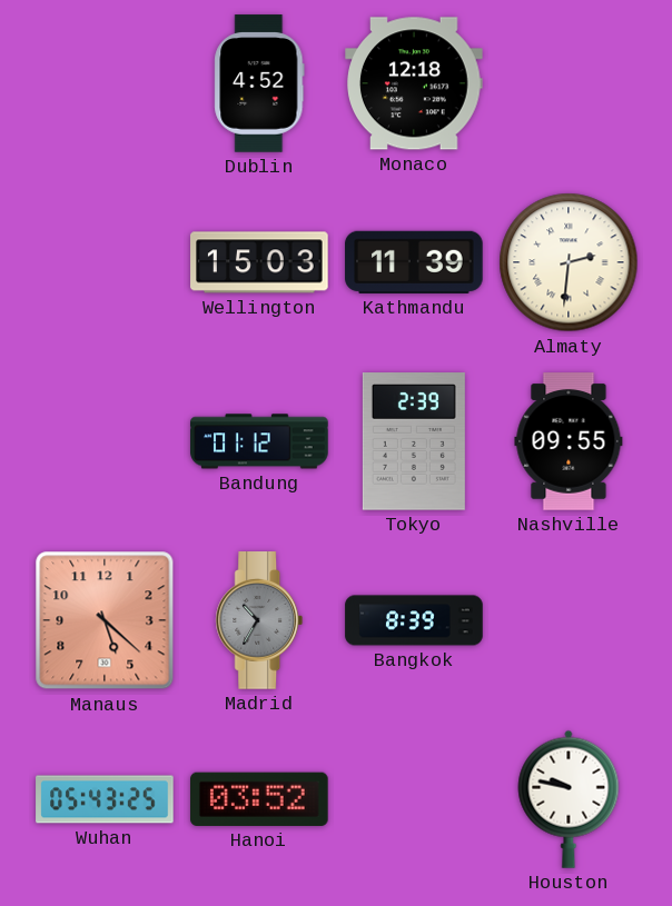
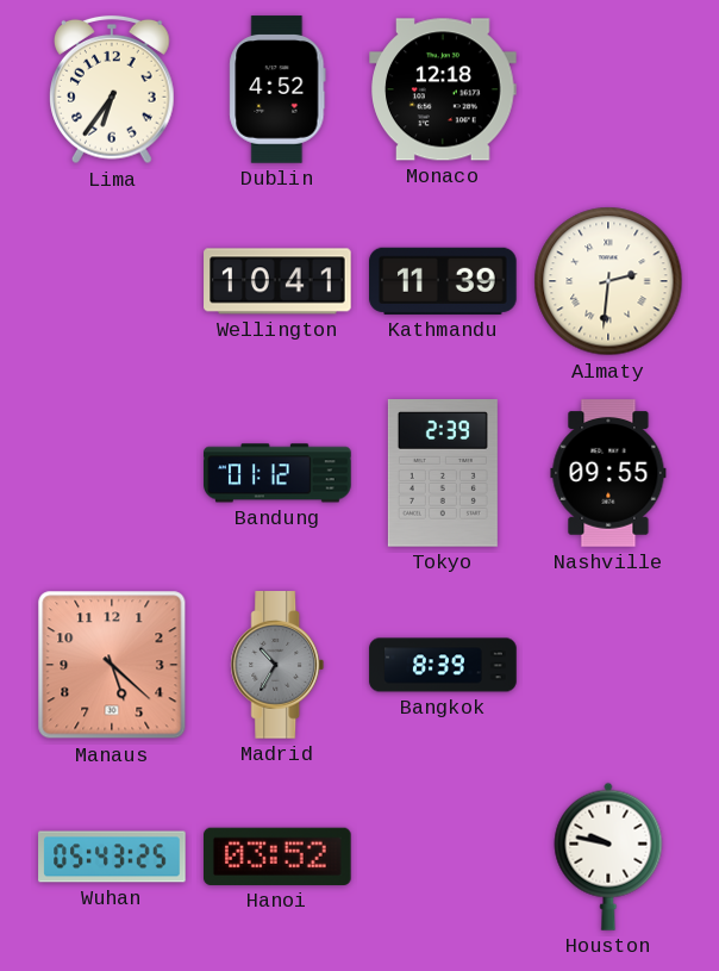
Lima: none -> 6:36 (113, 89)
Wellington: 15:03 -> 10:41 (277, 281)
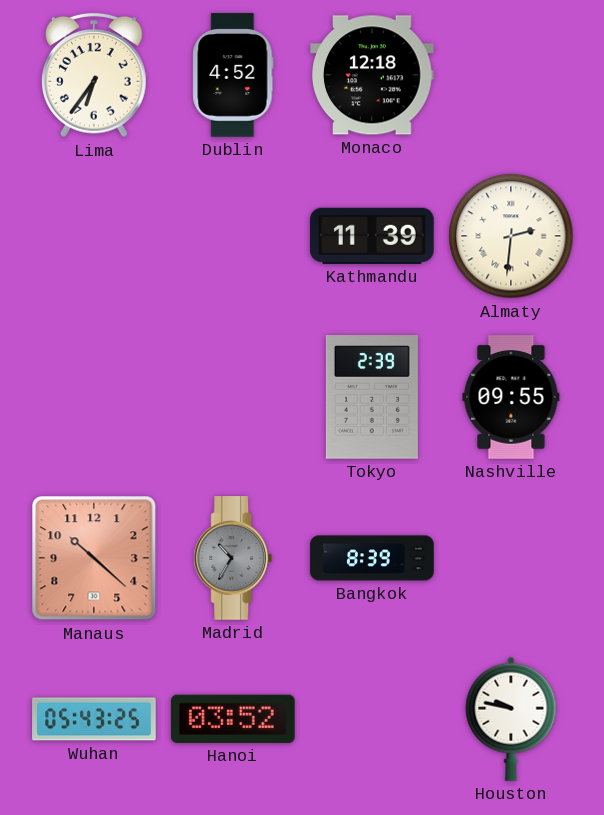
Wellington: 10:41 -> none (277, 281)
Bandung: 01:12 -> none (277, 473)
Manaus: 5:22 -> 10:22 (94, 558)
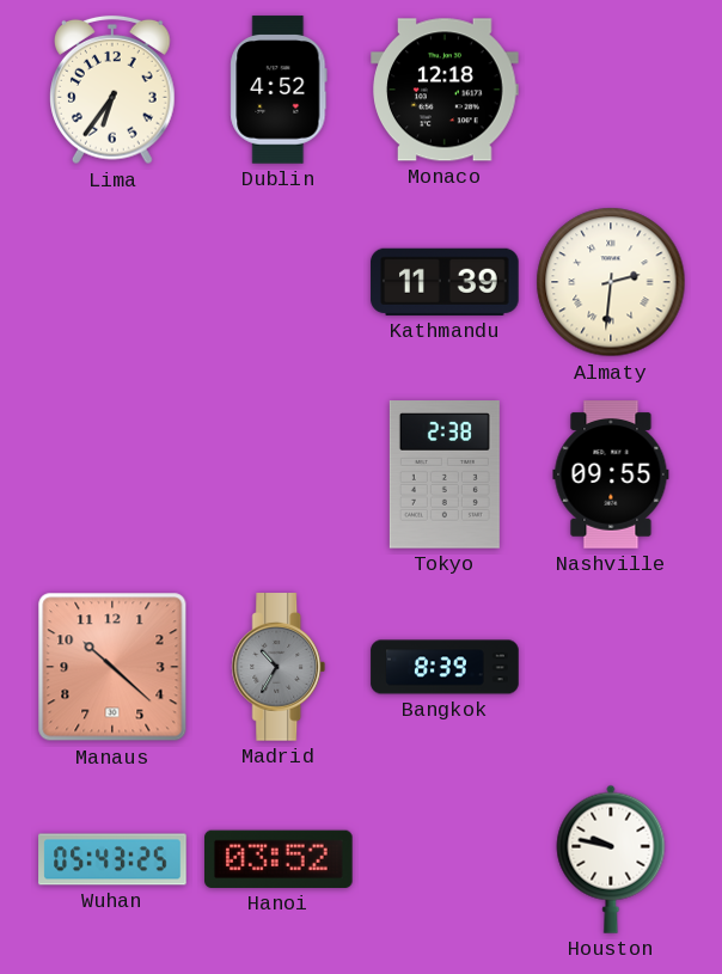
Tokyo: 2:39 -> 2:38 (445, 474)
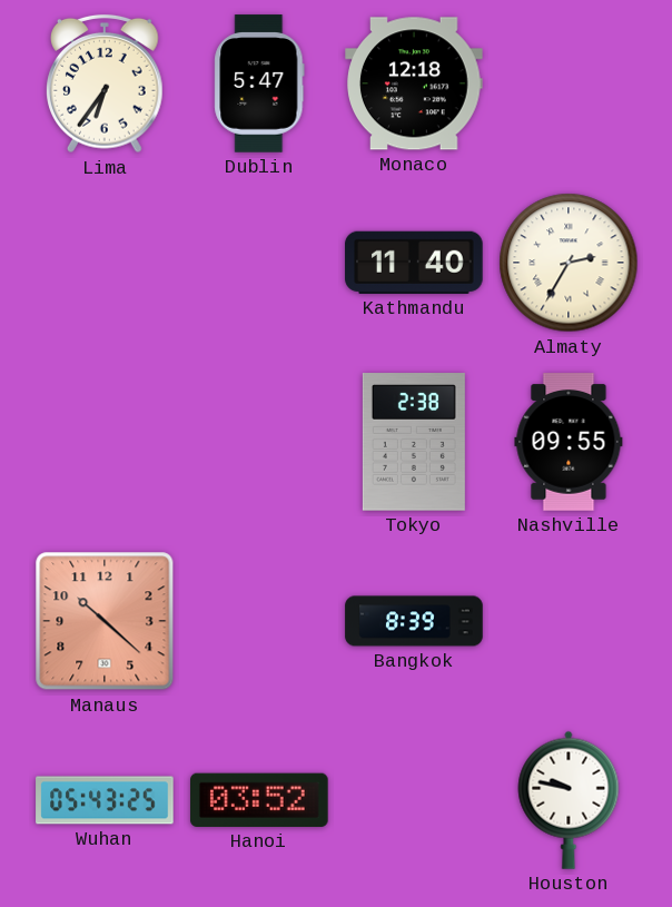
Dublin: 4:52 -> 5:47 (259, 83)
Kathmandu: 11:39 -> 11:40 (414, 263)
Almaty: 2:31 -> 2:35 (569, 263)
Madrid: 10:35 -> none (279, 667)
